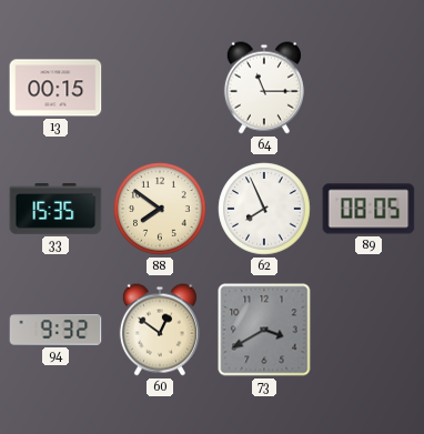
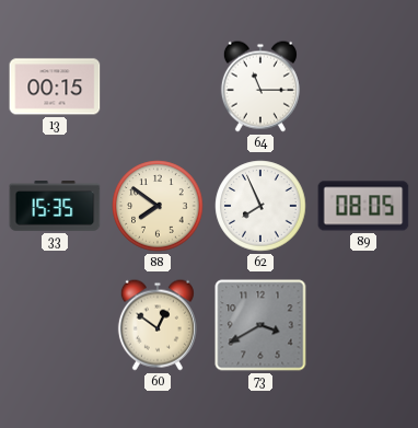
94: 9:32 -> none (55, 330)
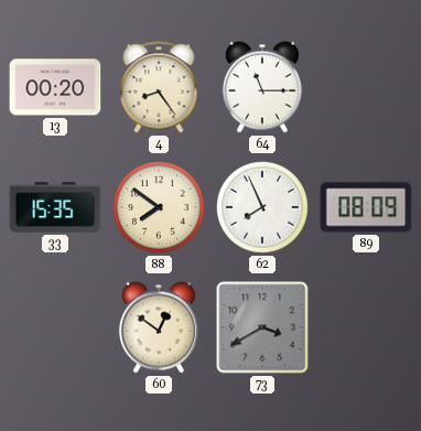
13: 00:15 -> 00:20 (55, 87)
4: none -> 8:24 (159, 87)
89: 08:05 -> 08:09 (366, 207)
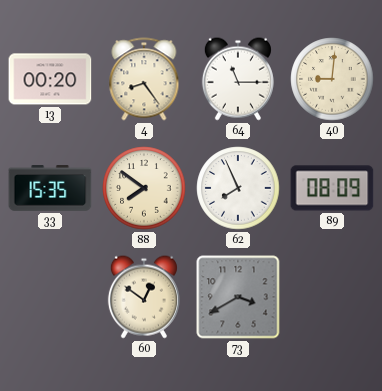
40: none -> 9:01 (332, 79)
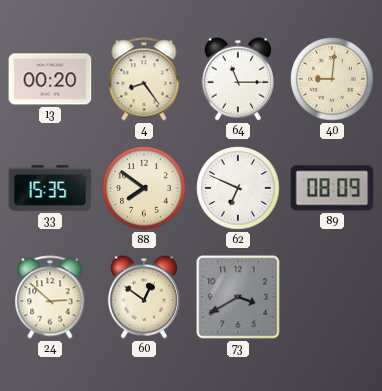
62: 7:56 -> 6:49 (238, 188)
24: none -> 2:52 (50, 297)
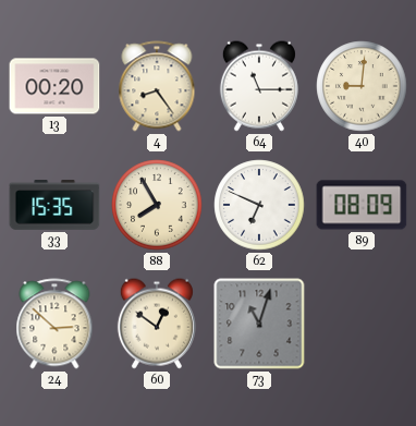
88: 7:51 -> 7:55 (157, 205)
73: 3:40 -> 11:03 (259, 324)
